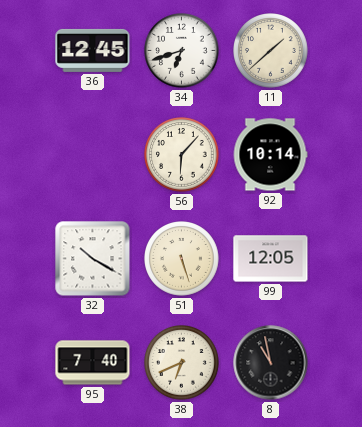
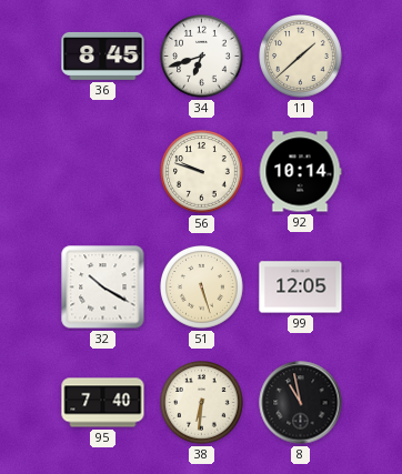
36: 12:45 -> 8:45 (103, 56)
56: 6:07 -> 9:48 (202, 172)
38: 6:41 -> 6:31 (202, 403)
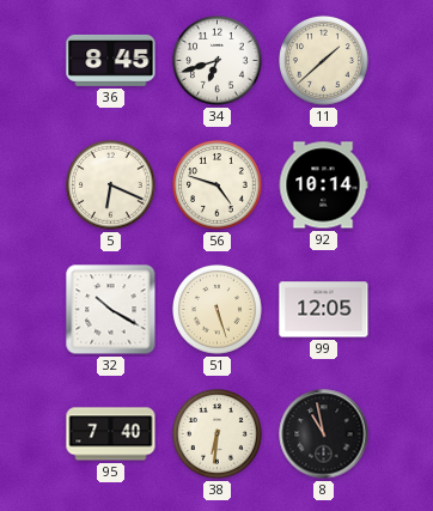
5: none -> 6:19 (111, 185)
56: 9:48 -> 4:48 (218, 185)
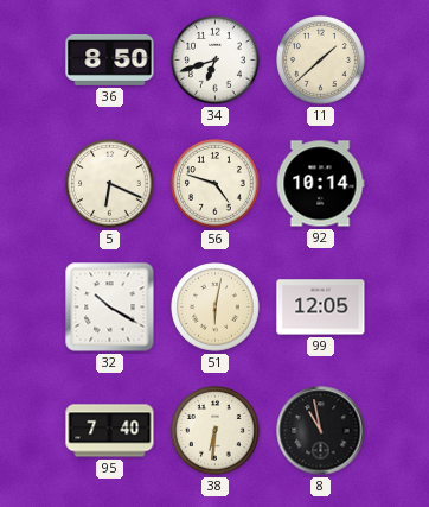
36: 8:45 -> 8:50 (110, 59)
51: 5:27 -> 6:02 (216, 308)
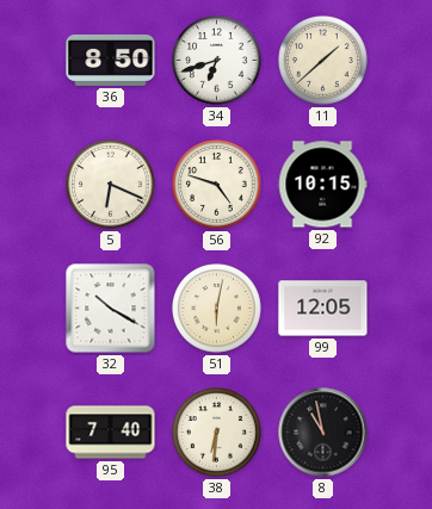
92: 10:14 -> 10:15 (322, 185)
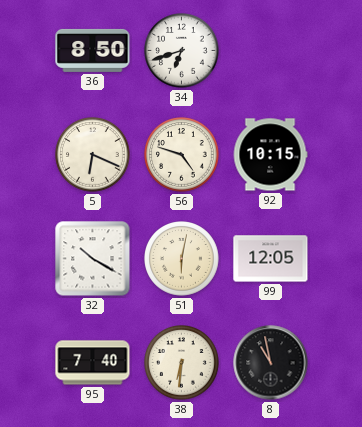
11: 1:38 -> none (323, 61)
